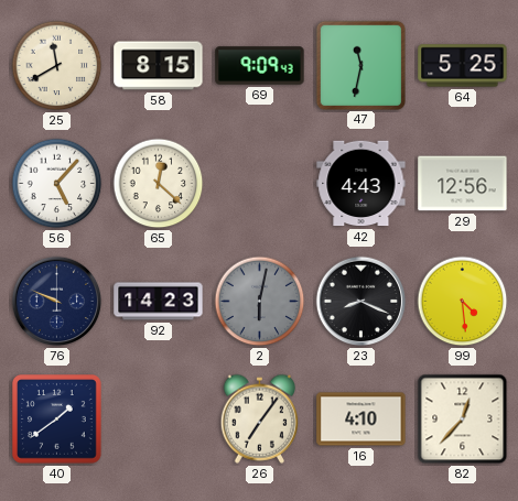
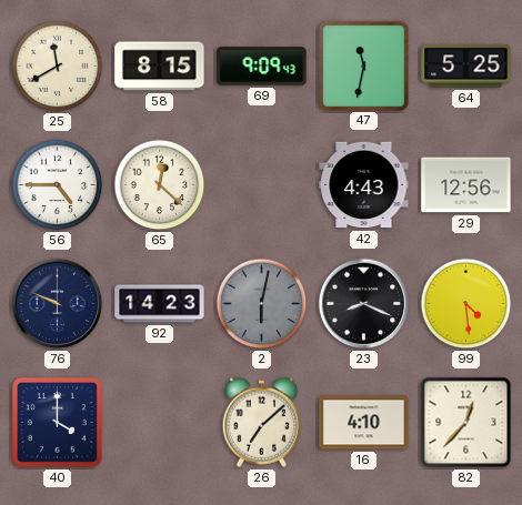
56: 5:07 -> 4:45 (58, 185)
40: 1:39 -> 4:00 (58, 423)
26: 7:06 -> 7:08 (261, 422)
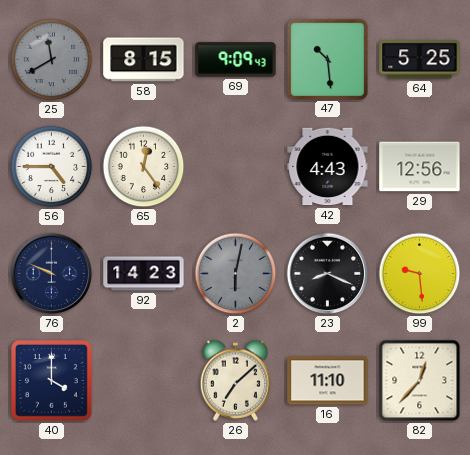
25 dial: cream -> grey (52, 60)
47: 11:32 -> 10:29 (327, 59)
65: 12:22 -> 12:24 (144, 167)
99: 4:29 -> 9:29 (420, 274)
16: 4:10 -> 11:10 (328, 381)
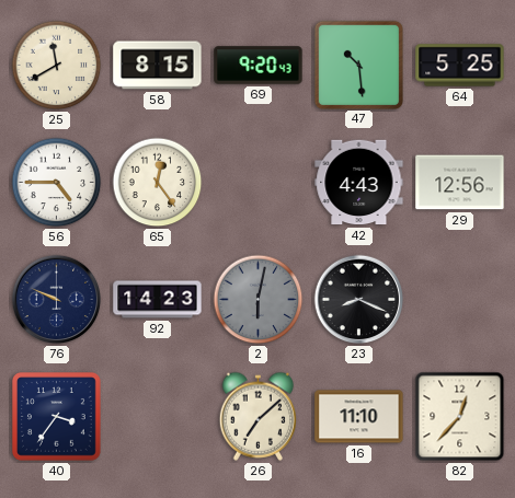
25 dial: grey -> cream (57, 66)
69: 9:09 -> 9:20 (259, 66)
99: 9:29 -> none (420, 274)
40: 4:00 -> 3:36 (57, 417)
